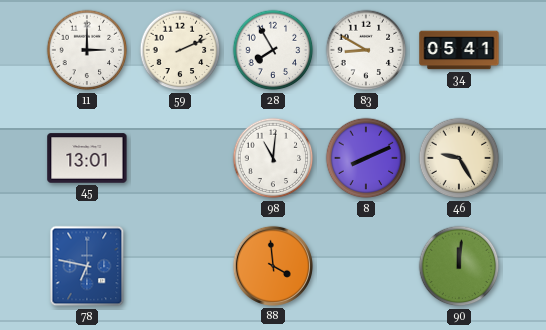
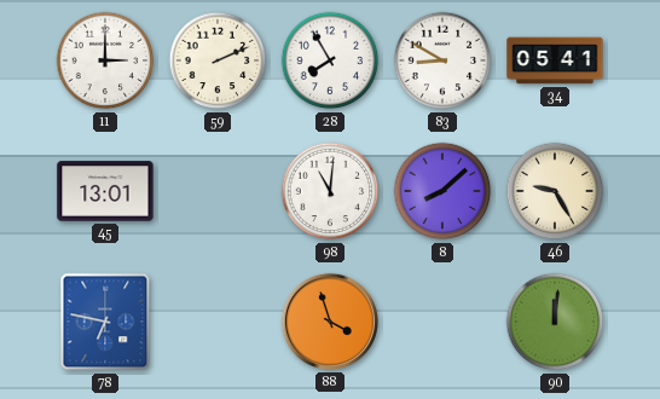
8: 8:11 -> 8:08 (442, 191)
88: 3:59 -> 3:57 (330, 322)
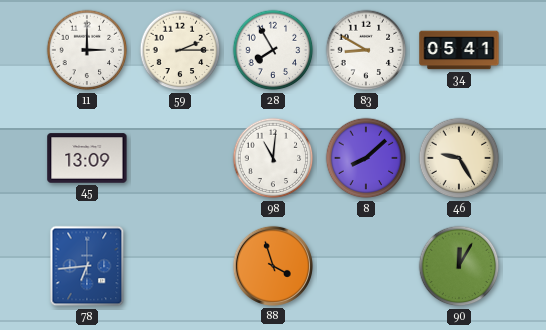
59: 2:11 -> 2:15 (180, 50)
45: 13:01 -> 13:09 (87, 158)
78: 6:47 -> 6:44 (87, 266)
90: 12:01 -> 12:05 (459, 266)
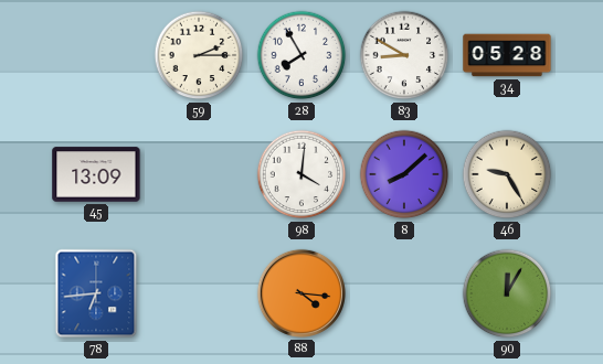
11: 3:00 -> none (87, 50)
34: 05:41 -> 05:28 (507, 55)
98: 11:01 -> 4:01 (301, 174)
88: 3:57 -> 4:16 (301, 293)
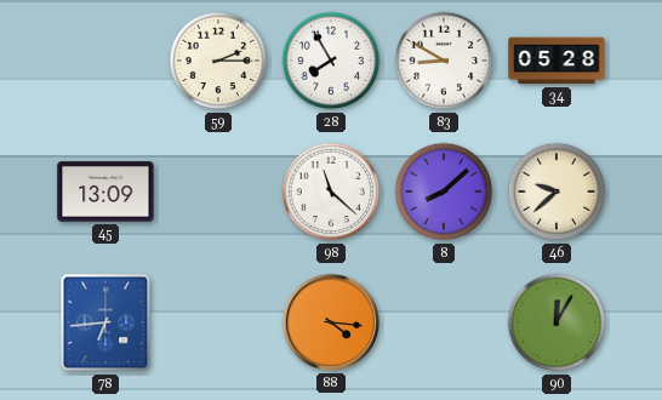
98: 4:01 -> 11:22 (331, 192)
46: 9:25 -> 9:38 (557, 192)
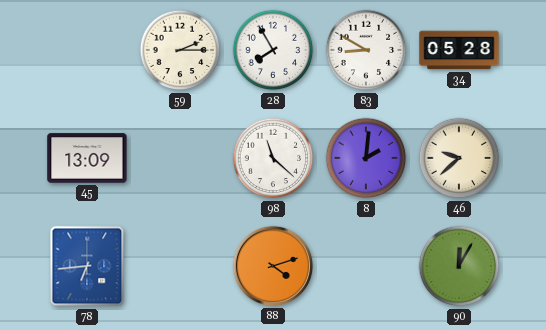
8: 8:08 -> 2:01 (366, 158)
88: 4:16 -> 4:12 (273, 266)
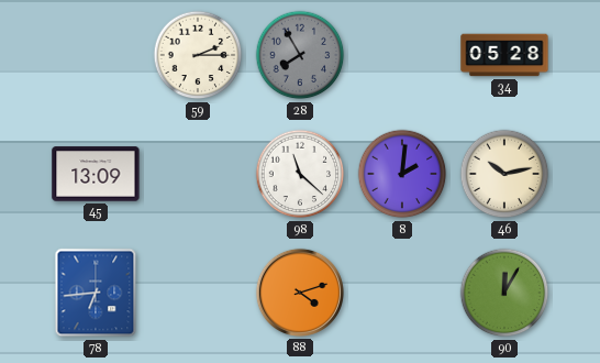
28 dial: white -> grey (300, 55)
83: 8:50 -> none (366, 50)
46: 9:38 -> 10:13 (504, 174)
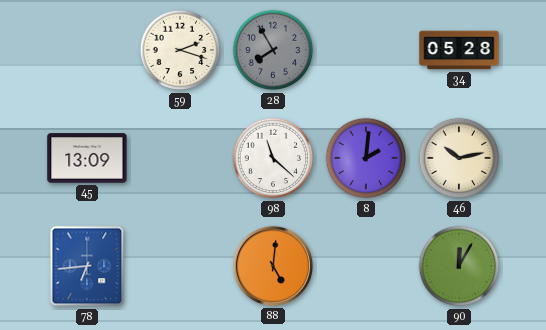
59: 2:15 -> 2:18 (180, 50)
88: 4:12 -> 5:01 (273, 266)
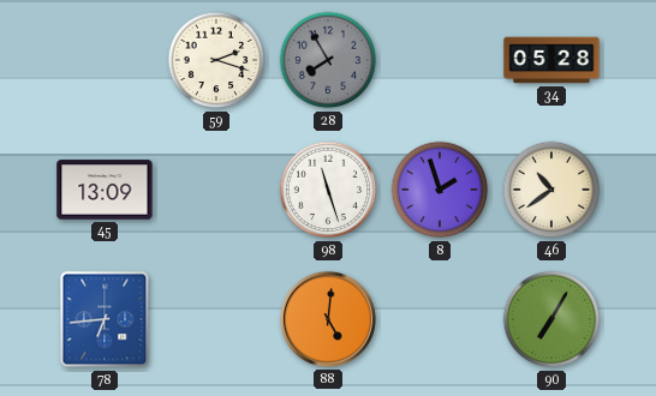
98: 11:22 -> 11:27 (328, 190)
8: 2:01 -> 1:57 (440, 190)
46: 10:13 -> 10:39 (551, 190)
90: 12:05 -> 7:05 (551, 319)
